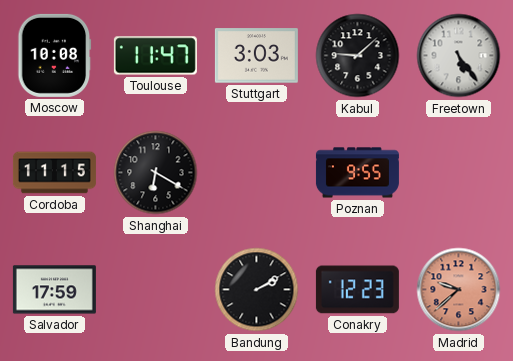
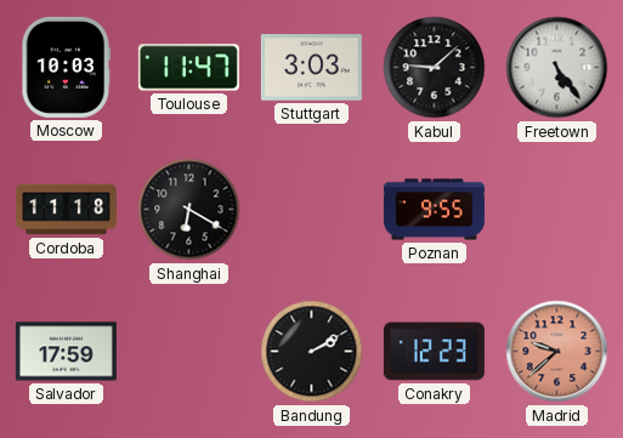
Moscow: 10:08 -> 10:03 (67, 67)
Cordoba: 11:15 -> 11:18 (66, 210)
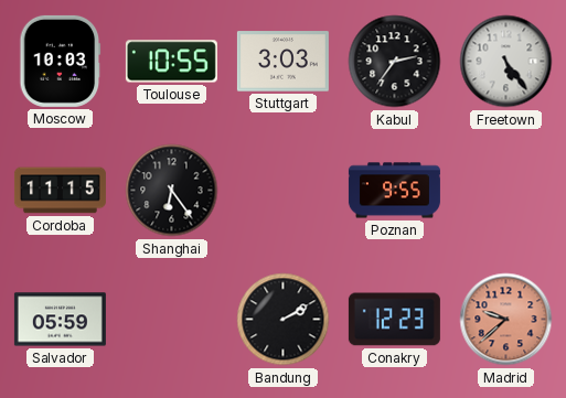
Toulouse: 11:47 -> 10:55 (171, 62)
Kabul: 9:08 -> 2:36 (395, 62)
Cordoba: 11:18 -> 11:15 (60, 191)
Shanghai: 6:20 -> 6:24 (172, 191)
Salvador: 17:59 -> 05:59 (60, 320)
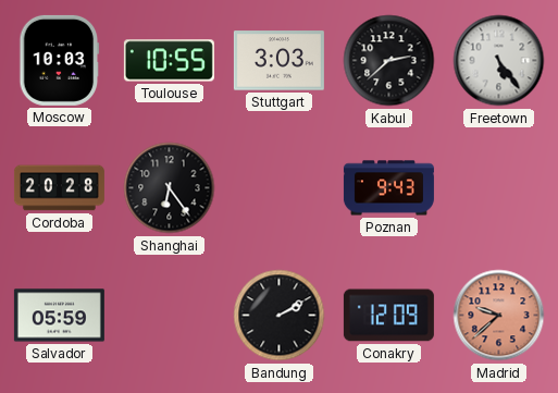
Kabul: 2:36 -> 2:38 (389, 61)
Cordoba: 11:15 -> 20:28 (59, 188)
Poznan: 9:55 -> 9:43 (388, 188)
Conakry: 12:23 -> 12:09 (388, 316)
